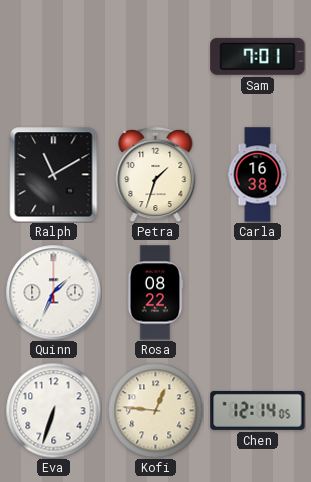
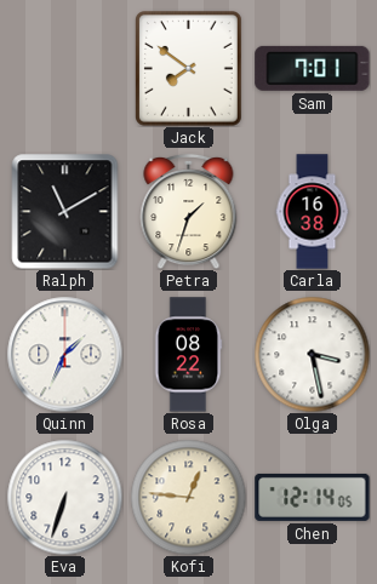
Jack: none -> 7:51 (189, 69)
Olga: none -> 3:28 (312, 354)
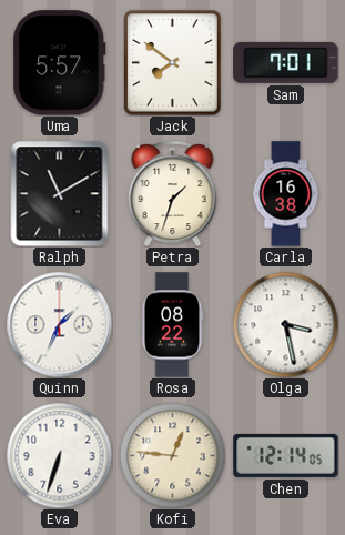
Uma: none -> 5:57 (60, 63)
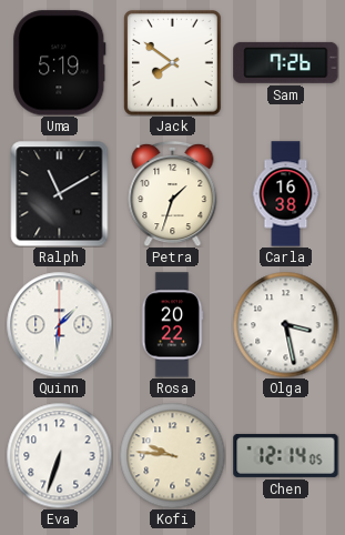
Uma: 5:57 -> 5:19 (60, 63)
Sam: 7:01 -> 7:26 (286, 62)
Quinn: 1:34 -> 1:31 (59, 324)
Rosa: 08:22 -> 20:22 (172, 325)
Kofi: 12:46 -> 9:46 (172, 455)
